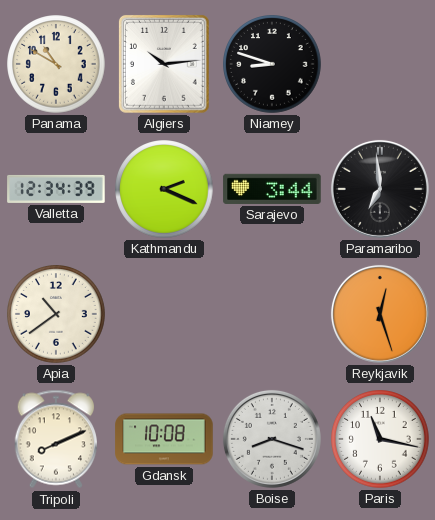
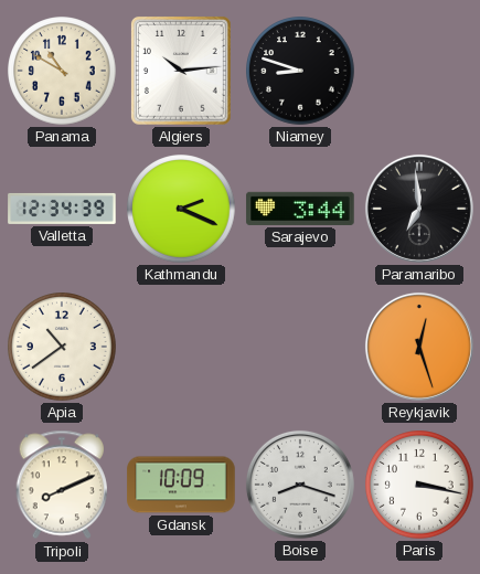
Gdansk: 10:08 -> 10:09 (181, 485)
Paris: 11:17 -> 3:17 (419, 485)
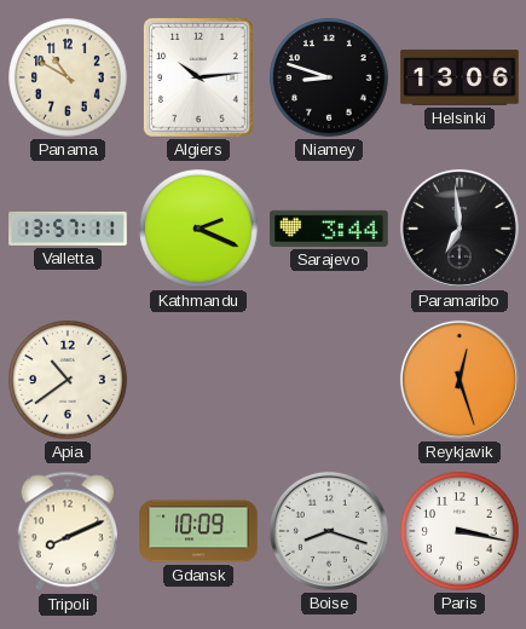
Helsinki: none -> 13:06 (459, 77)
Valletta: 12:34 -> 13:57 (68, 229)
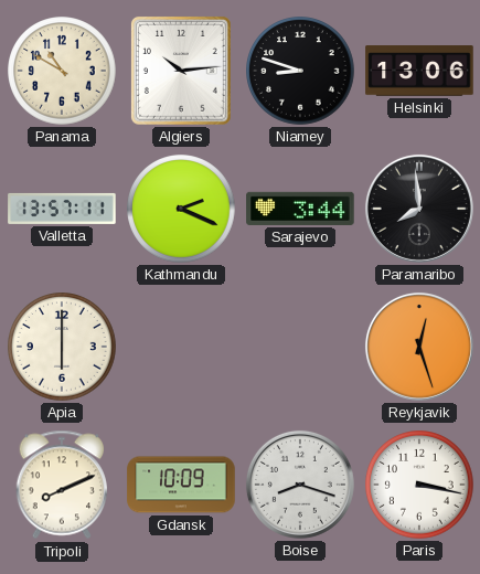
Paramaribo: 6:59 -> 7:59 (419, 209)
Apia: 10:39 -> 6:00 (62, 347)
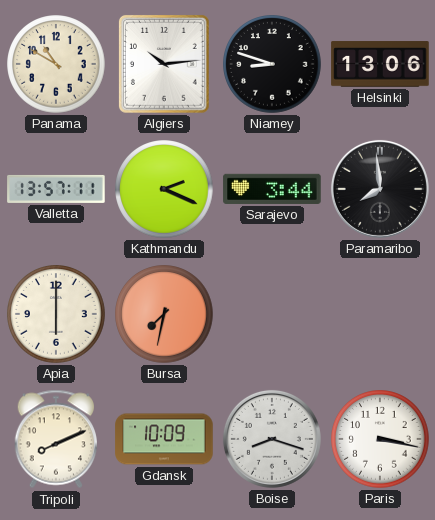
Bursa: none -> 7:32 (164, 314)
Reykjavik: 12:27 -> none (419, 347)
